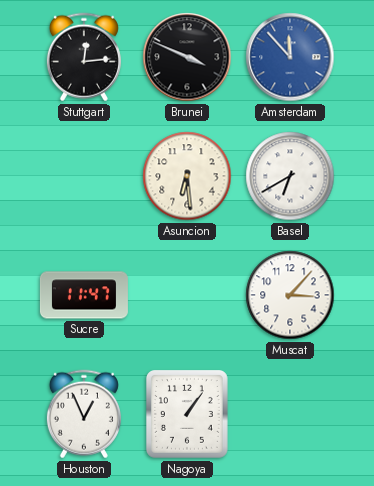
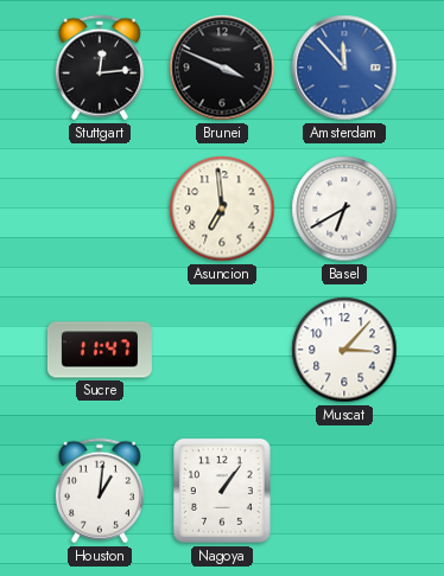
Asuncion: 6:29 -> 6:59 (222, 209)
Houston: 12:56 -> 1:01 (100, 491)
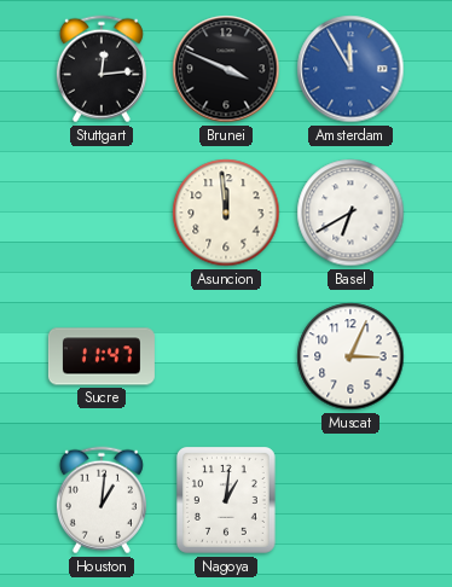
Amsterdam: 11:53 -> 11:55 (350, 69)
Asuncion: 6:59 -> 11:59 (226, 213)
Muscat: 3:07 -> 3:04 (350, 356)
Nagoya: 1:06 -> 1:01 (227, 501)
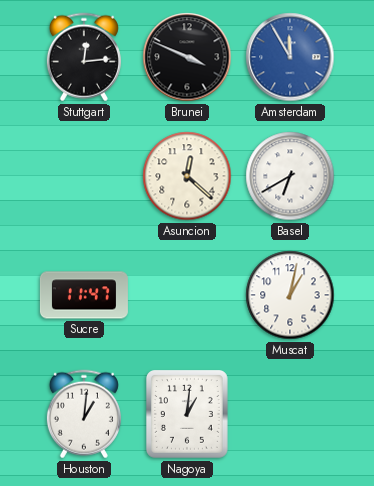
Asuncion: 11:59 -> 12:22 (187, 176)
Muscat: 3:04 -> 1:02 (290, 295)
